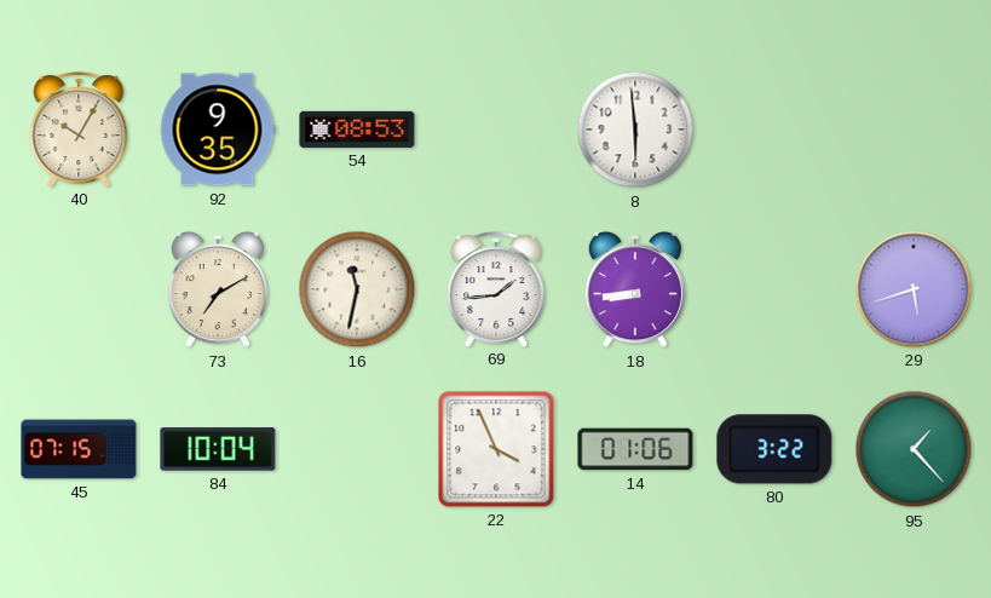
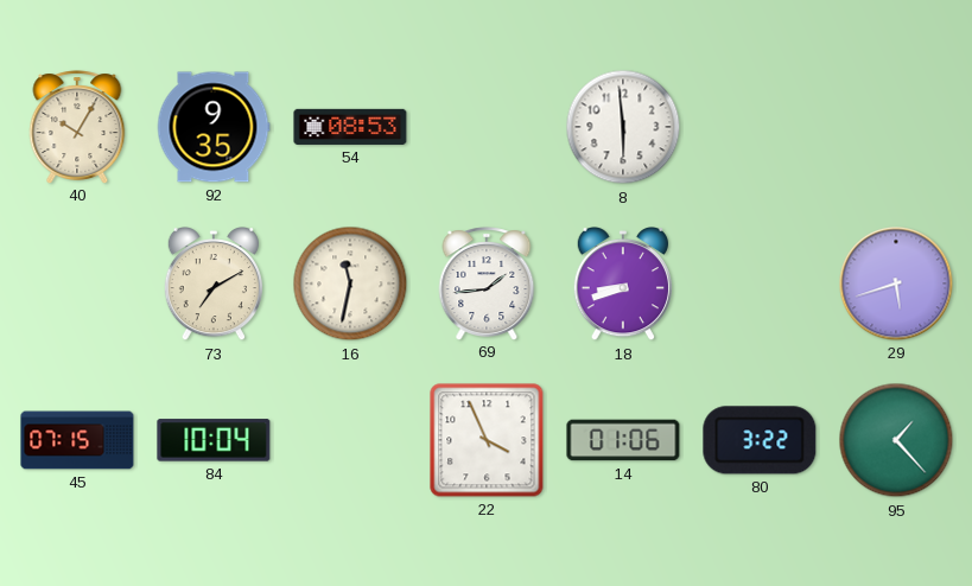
18: 8:44 -> 8:42 (622, 285)
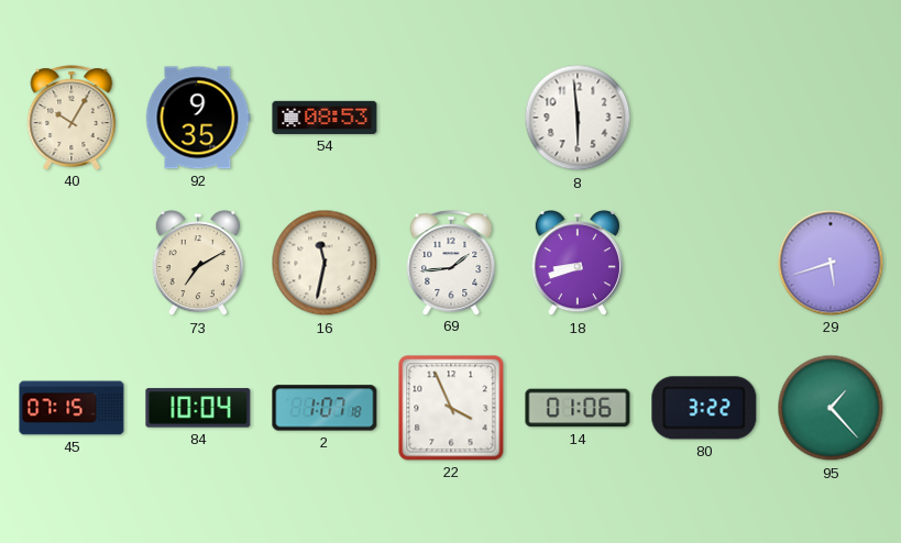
2: none -> 1:07 (325, 408)
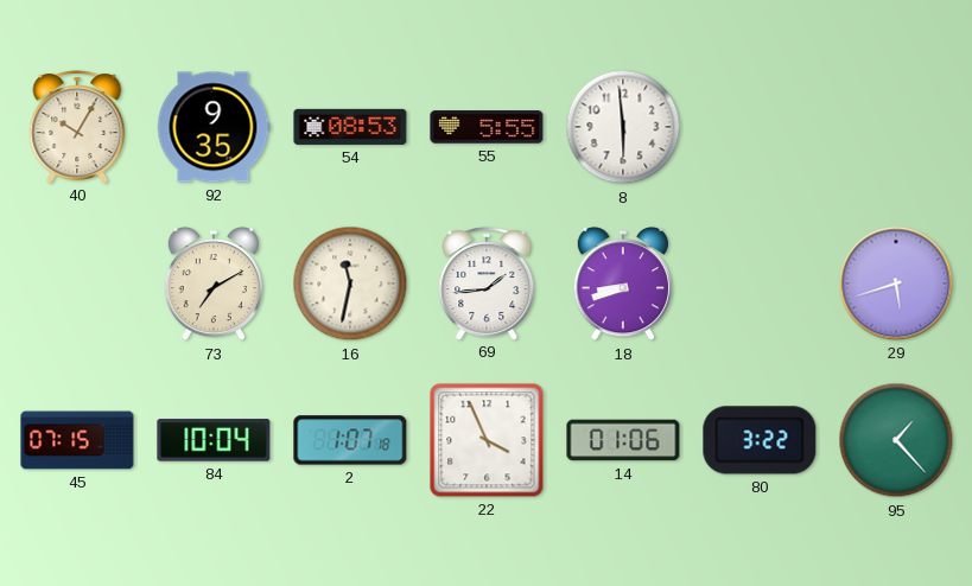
55: none -> 5:55 (487, 127)
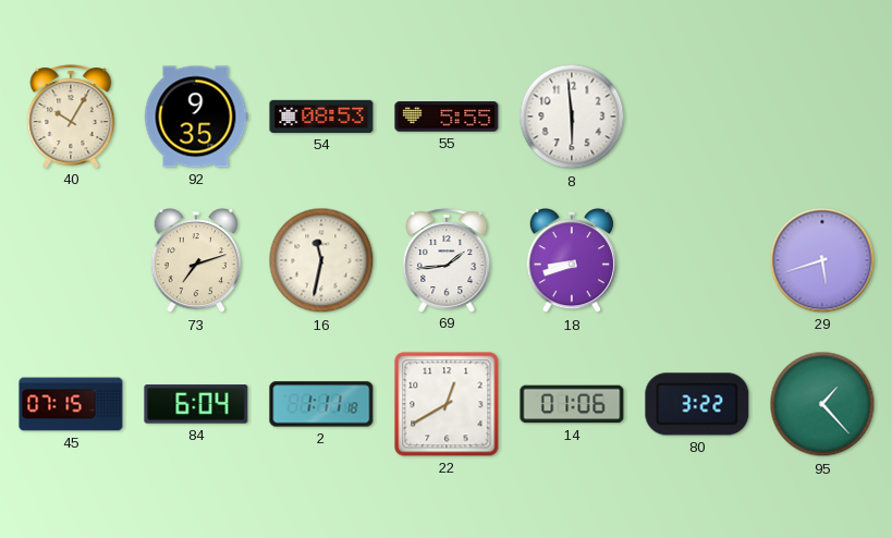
73: 7:10 -> 7:12 (195, 261)
84: 10:04 -> 6:04 (196, 404)
2: 1:07 -> 1:11 (321, 404)
22: 3:56 -> 12:40 (447, 404)
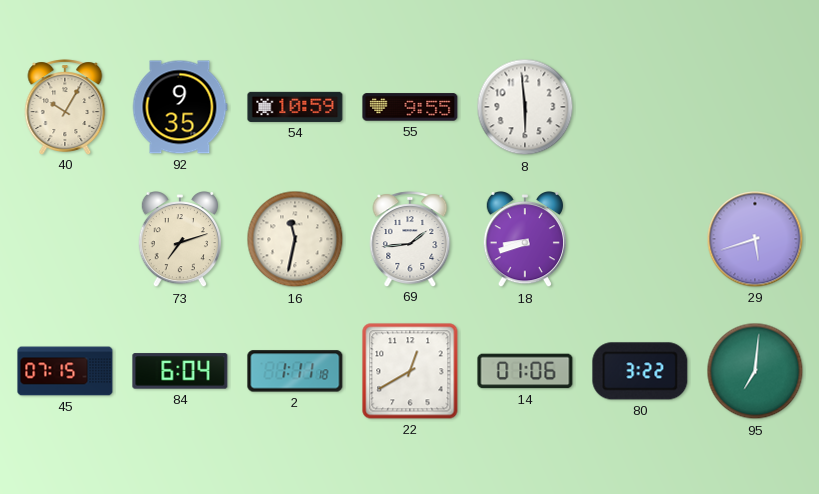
54: 08:53 -> 10:59 (295, 107)
55: 5:55 -> 9:55 (410, 107)
95: 1:23 -> 7:01 (755, 371)
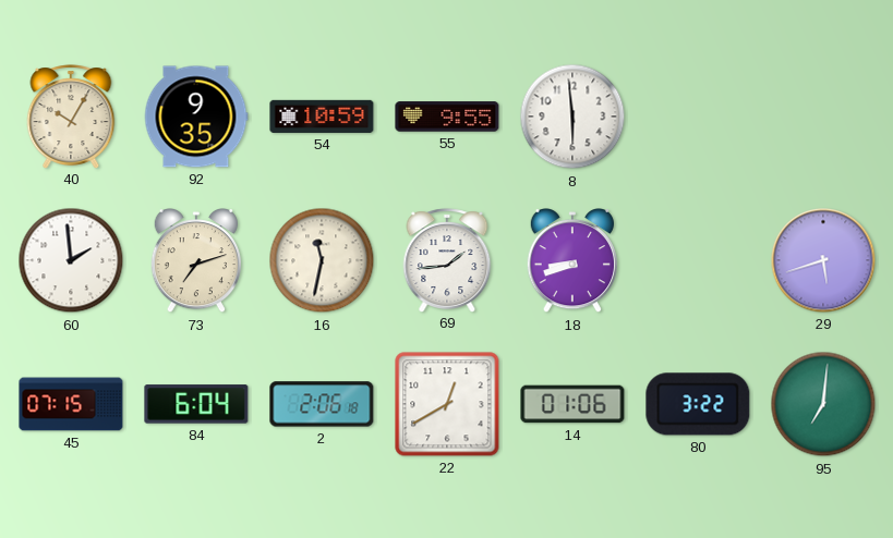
60: none -> 1:59 (71, 260)
2: 1:11 -> 2:06 (322, 404)
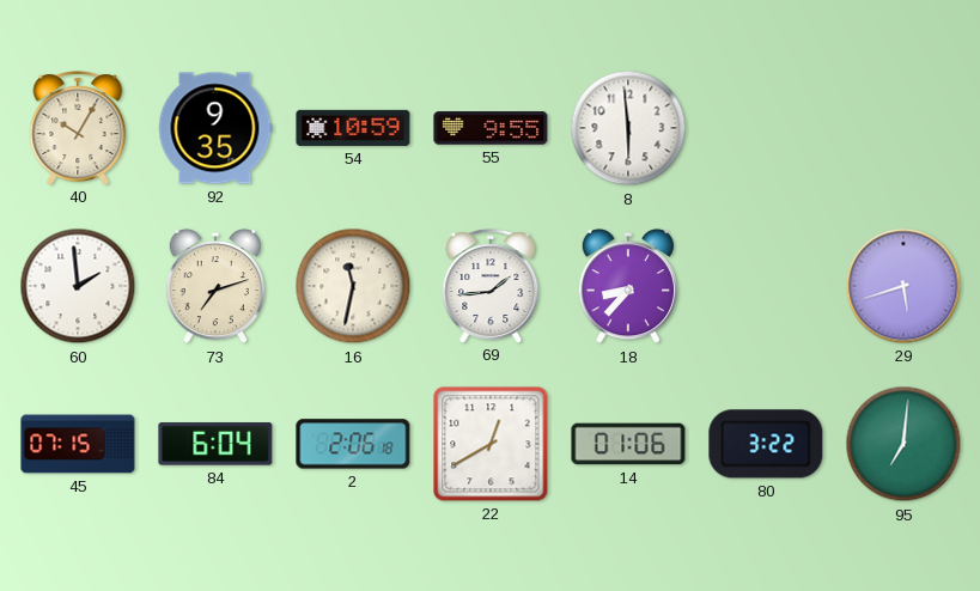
18: 8:42 -> 8:37 (627, 287)
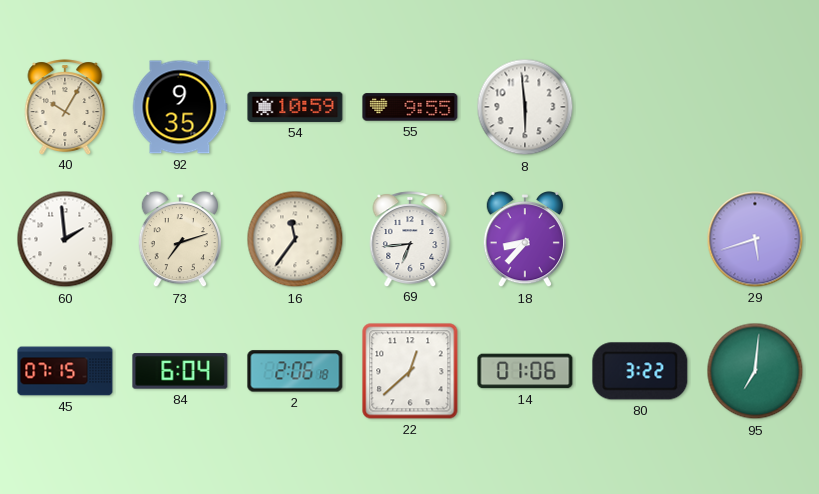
16: 11:32 -> 11:36 (295, 239)
69: 1:44 -> 6:44 (410, 239)
22: 12:40 -> 12:38 (410, 371)
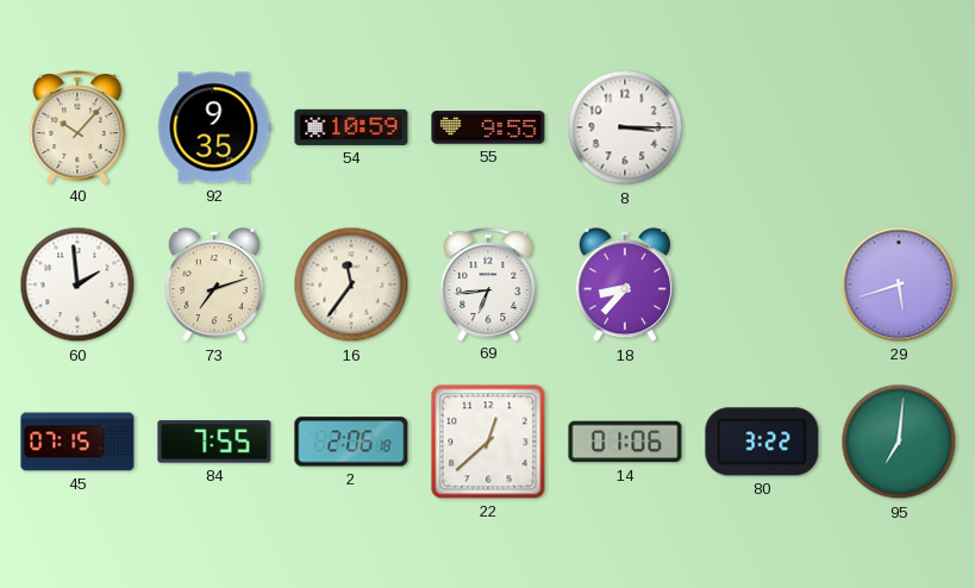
40: 10:05 -> 10:07 (77, 127)
8: 5:59 -> 3:15 (625, 127)
84: 6:04 -> 7:55 (214, 442)
